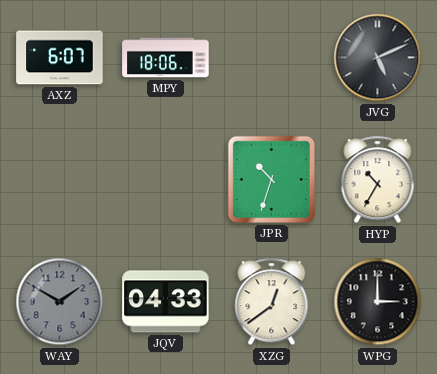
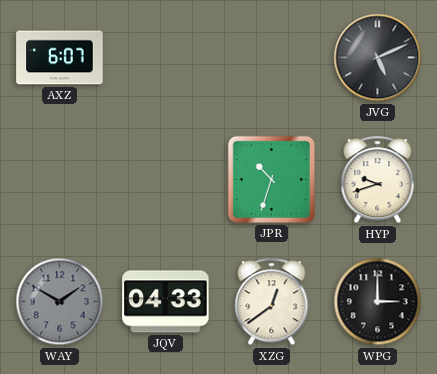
MPY: 18:06 -> none (166, 58)
HYP: 10:35 -> 9:42 (378, 180)
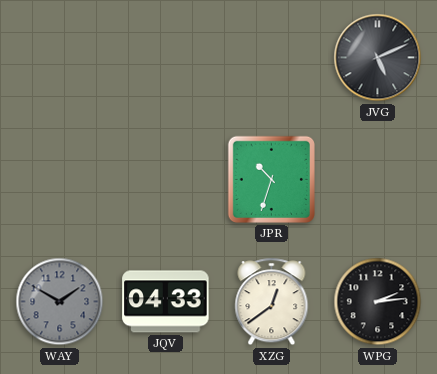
AXZ: 6:07 -> none (60, 58)
HYP: 9:42 -> none (378, 180)
WPG: 3:00 -> 2:14 (378, 302)
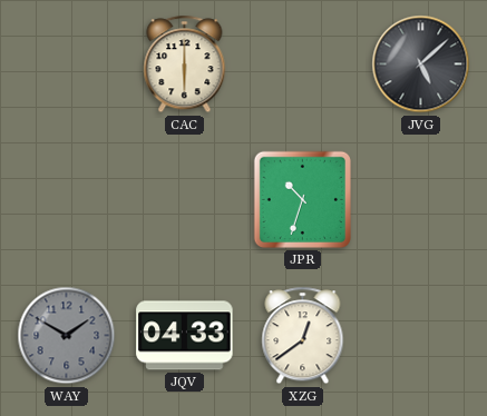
CAC: none -> 6:00 (185, 65)
JVG: 5:11 -> 5:08 (421, 65)
WPG: 2:14 -> none (378, 302)
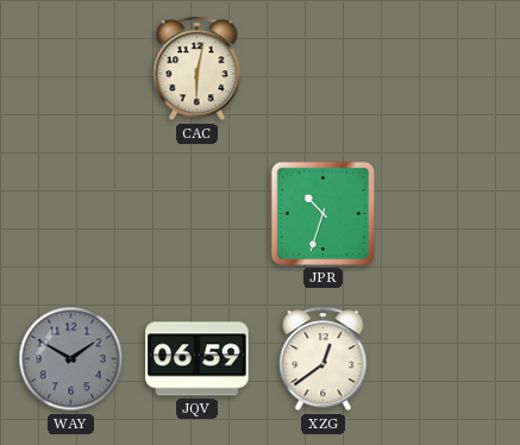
CAC: 6:00 -> 6:02 (198, 69)
JVG: 5:08 -> none (421, 65)
JQV: 04:33 -> 06:59 (198, 359)
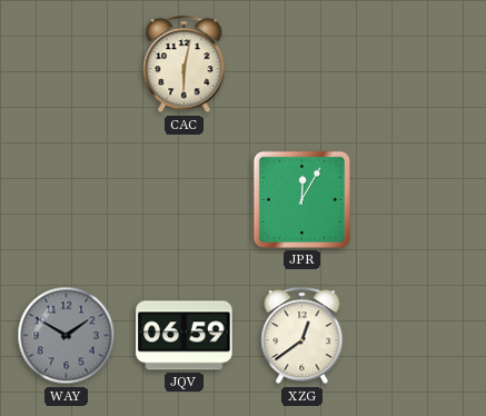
JPR: 10:33 -> 12:05 (301, 199)
